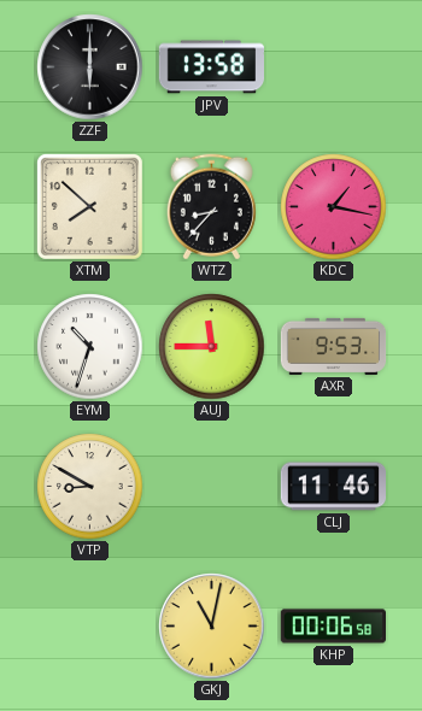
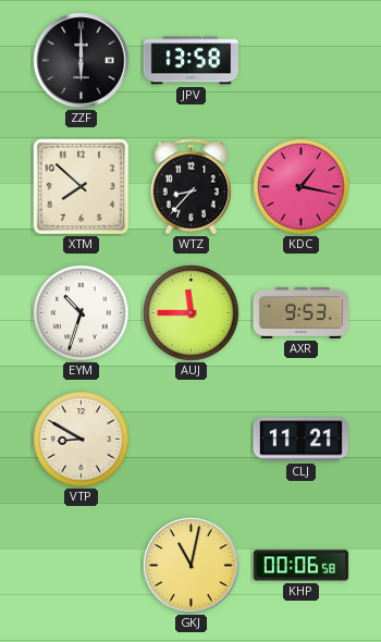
CLJ: 11:46 -> 11:21 (300, 440)
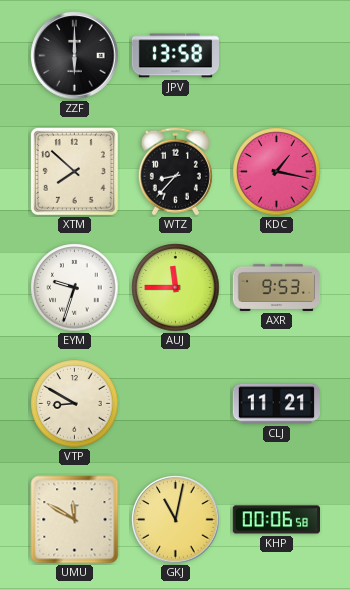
EYM: 10:33 -> 9:33 (75, 288)
UMU: none -> 11:50 (75, 520)
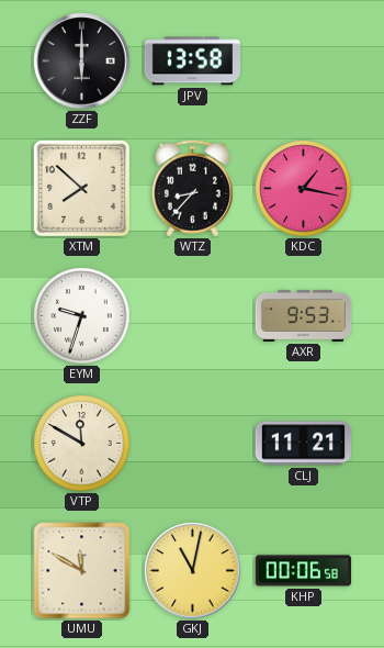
AUJ: 11:45 -> none (176, 288)
VTP: 8:50 -> 11:50 (82, 444)
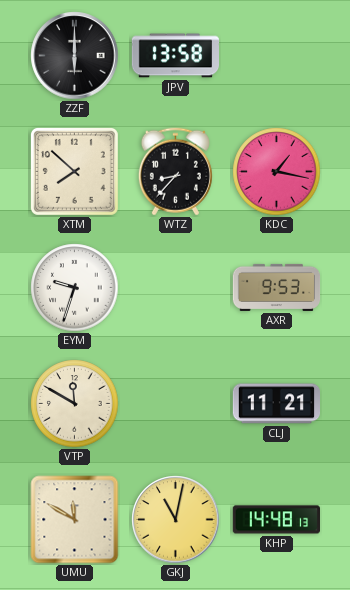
KHP: 00:06 -> 14:48 (276, 520)
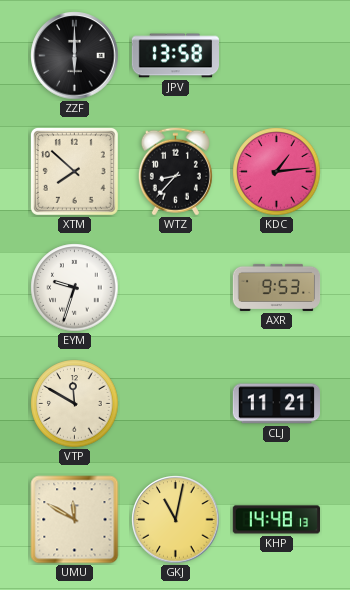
KDC: 1:17 -> 1:14 (277, 172)
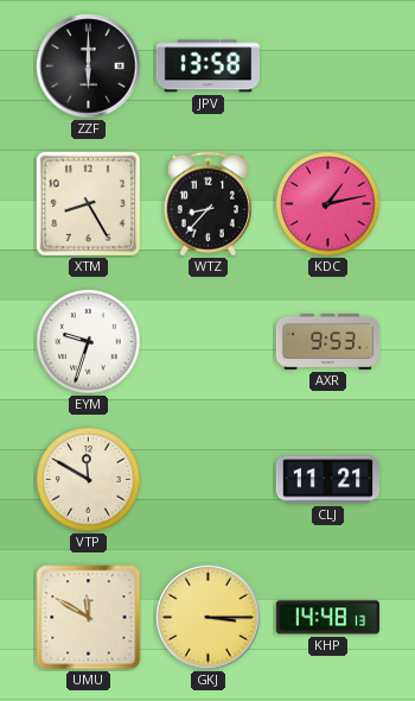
XTM: 7:52 -> 8:25 (88, 203)
KDC: 1:14 -> 1:13 (328, 204)
GKJ: 11:02 -> 3:15 (209, 618)
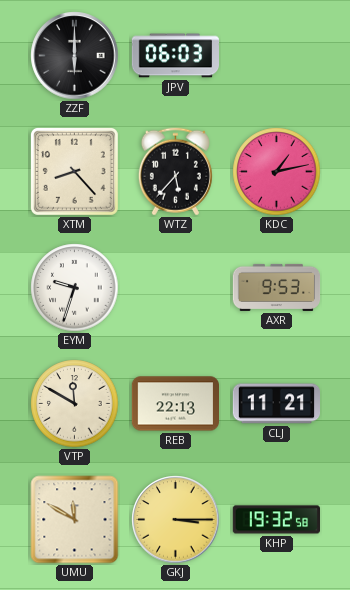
JPV: 13:58 -> 06:03 (175, 56)
XTM: 8:25 -> 8:23 (74, 171)
WTZ: 8:37 -> 5:37 (175, 172)
REB: none -> 22:13 (175, 404)
KHP: 14:48 -> 19:32 (276, 520)
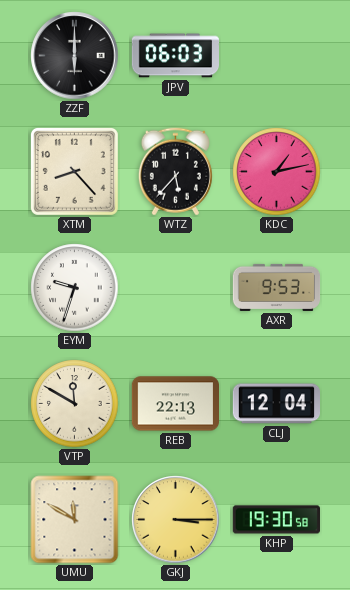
CLJ: 11:21 -> 12:04 (276, 404)
KHP: 19:32 -> 19:30 (276, 520)
